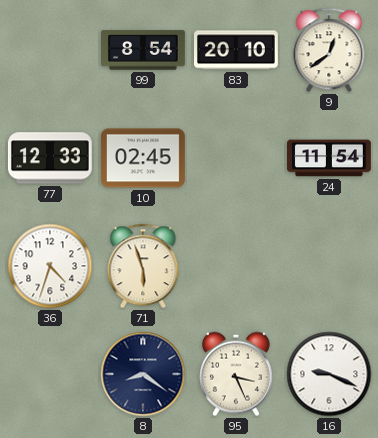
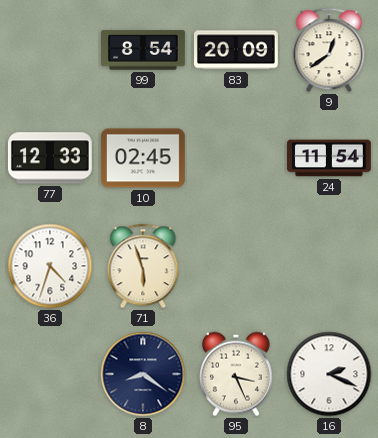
83: 20:10 -> 20:09 (237, 50)
16: 9:19 -> 2:19 (329, 374)
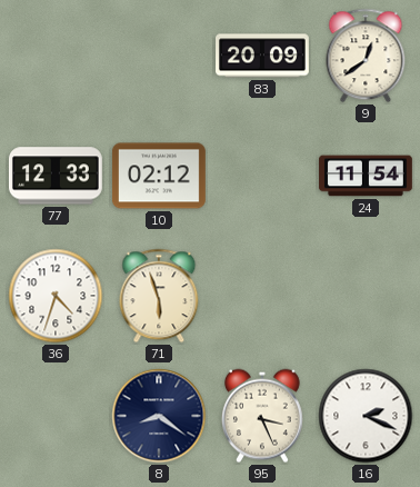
99: 8:54 -> none (144, 50)
10: 02:45 -> 02:12 (159, 176)
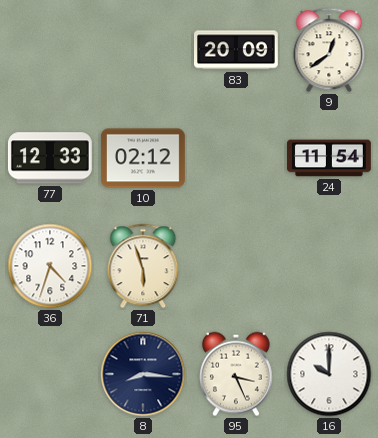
8: 8:21 -> 8:16 (143, 374)
16: 2:19 -> 10:00 (329, 374)
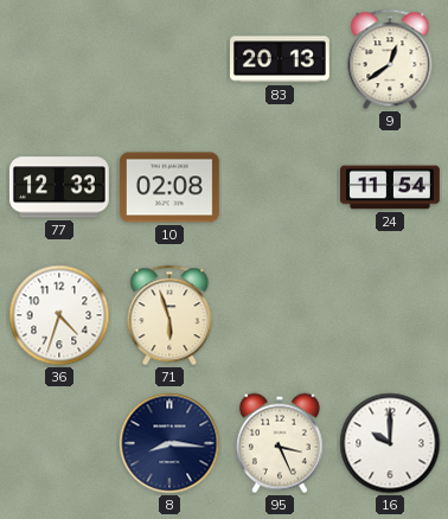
83: 20:09 -> 20:13 (281, 59)
10: 02:12 -> 02:08 (169, 187)
